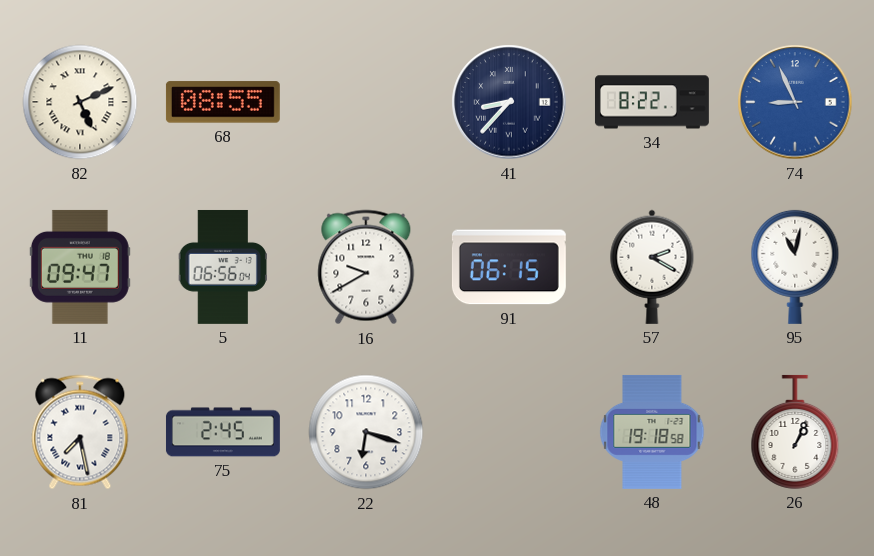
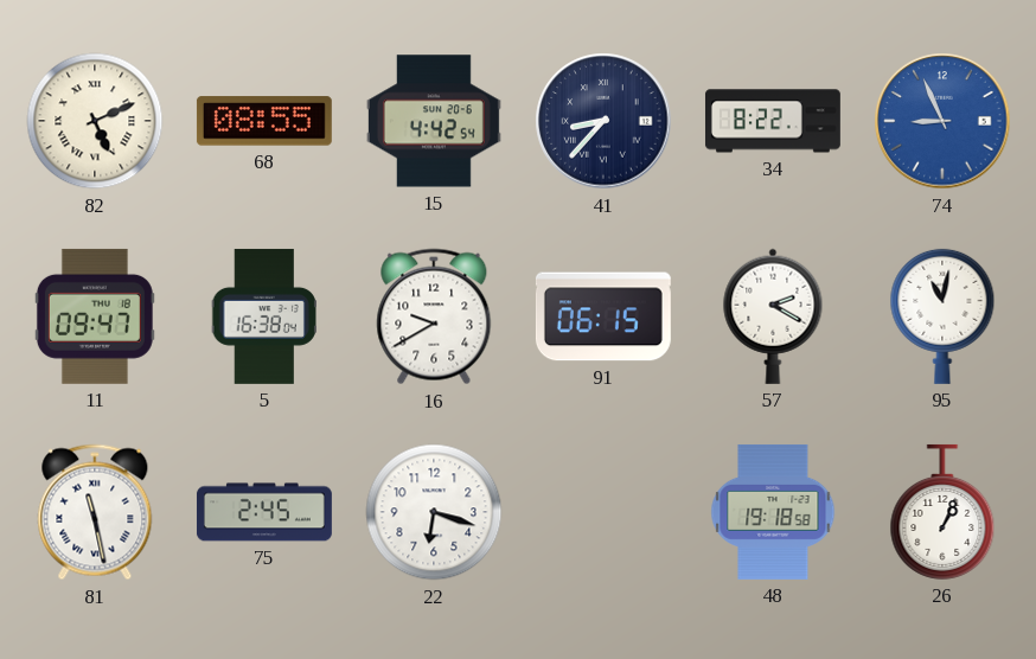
15: none -> 4:42 (434, 121)
5: 06:56 -> 16:38 (263, 316)
81: 7:28 -> 11:28 (95, 512)
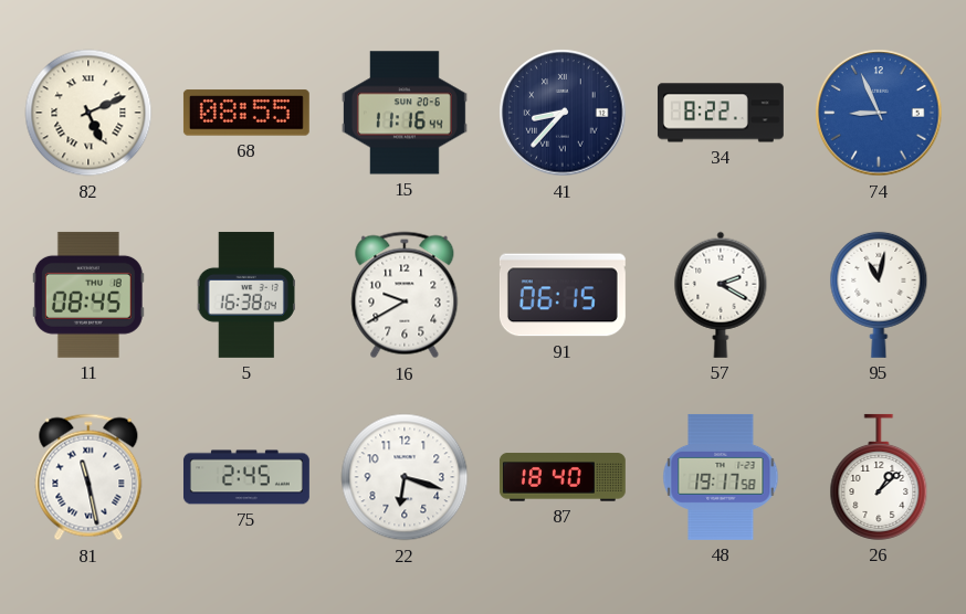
15: 4:42 -> 11:16 (405, 113)
11: 09:47 -> 08:45 (88, 295)
87: none -> 18:40 (563, 477)
48: 19:18 -> 19:17 (721, 477)
26: 1:04 -> 1:08 (879, 477)
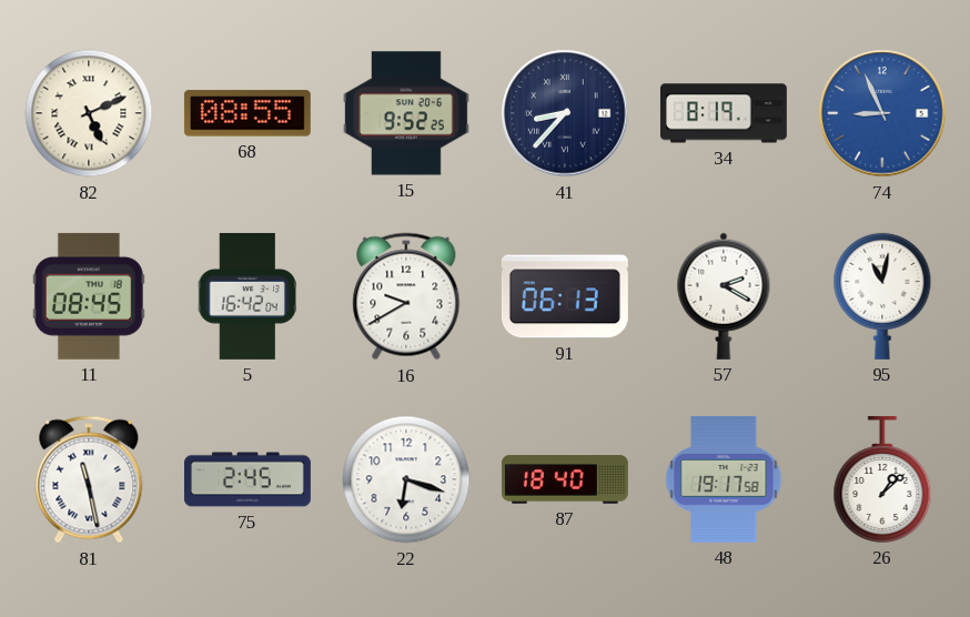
15: 11:16 -> 9:52 (406, 113)
34: 8:22 -> 8:19 (724, 113)
5: 16:38 -> 16:42 (246, 296)
91: 06:15 -> 06:13 (565, 296)
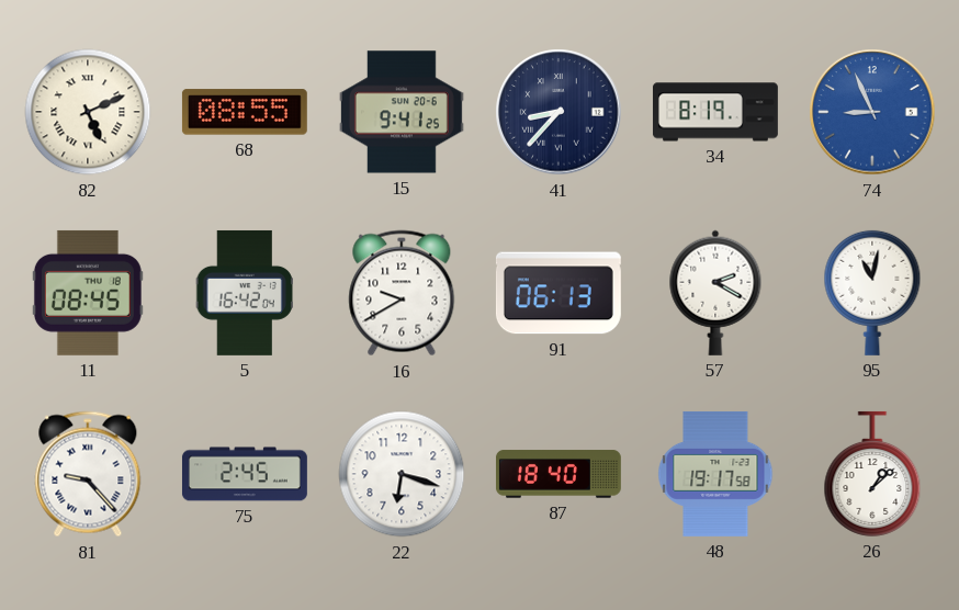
15: 9:52 -> 9:41 (402, 112)
81: 11:28 -> 9:23 (88, 474)
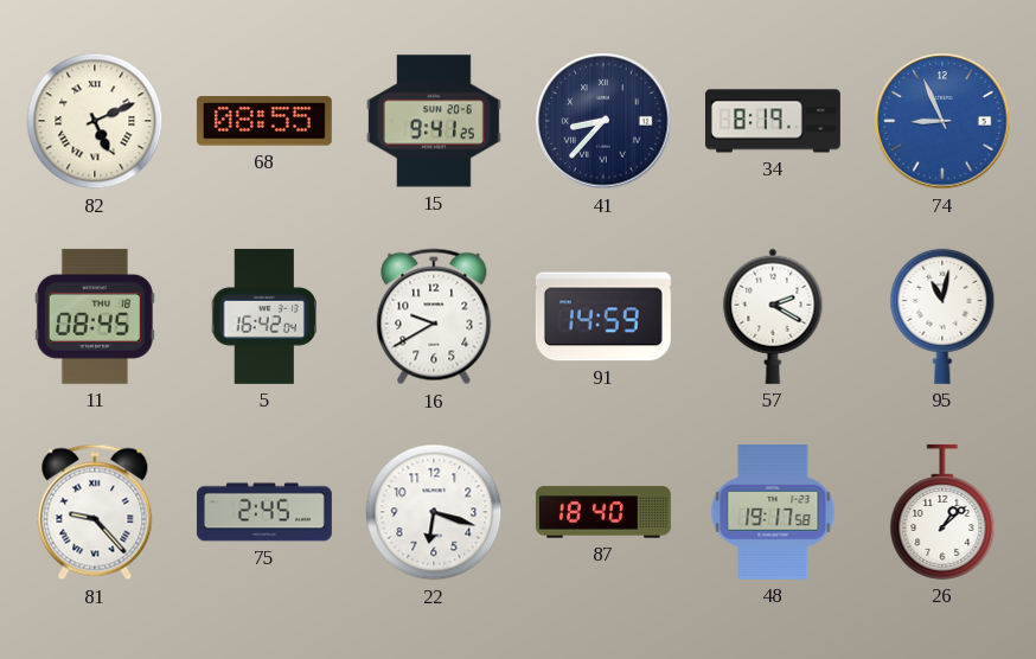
91: 06:13 -> 14:59 (603, 316)
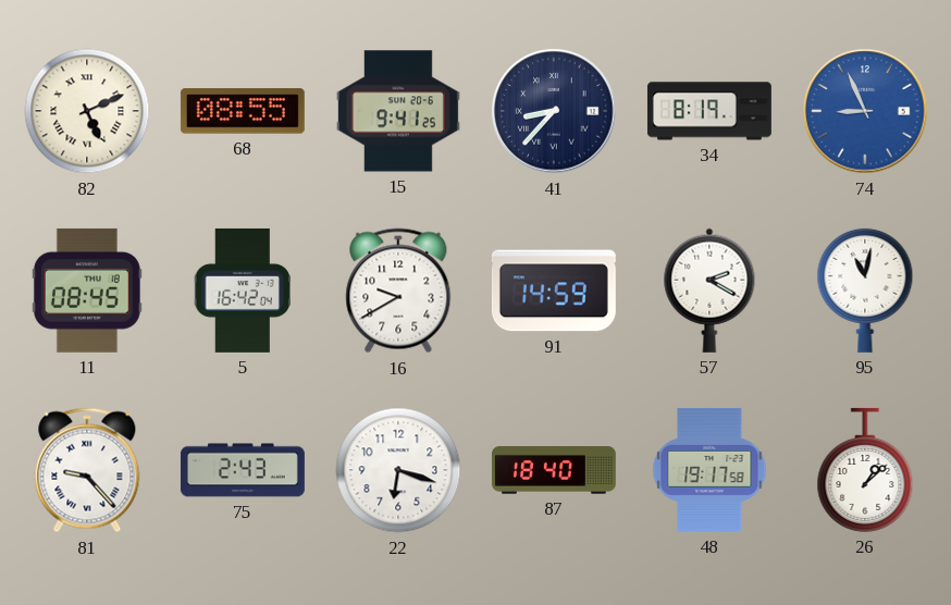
75: 2:45 -> 2:43 (243, 470)
